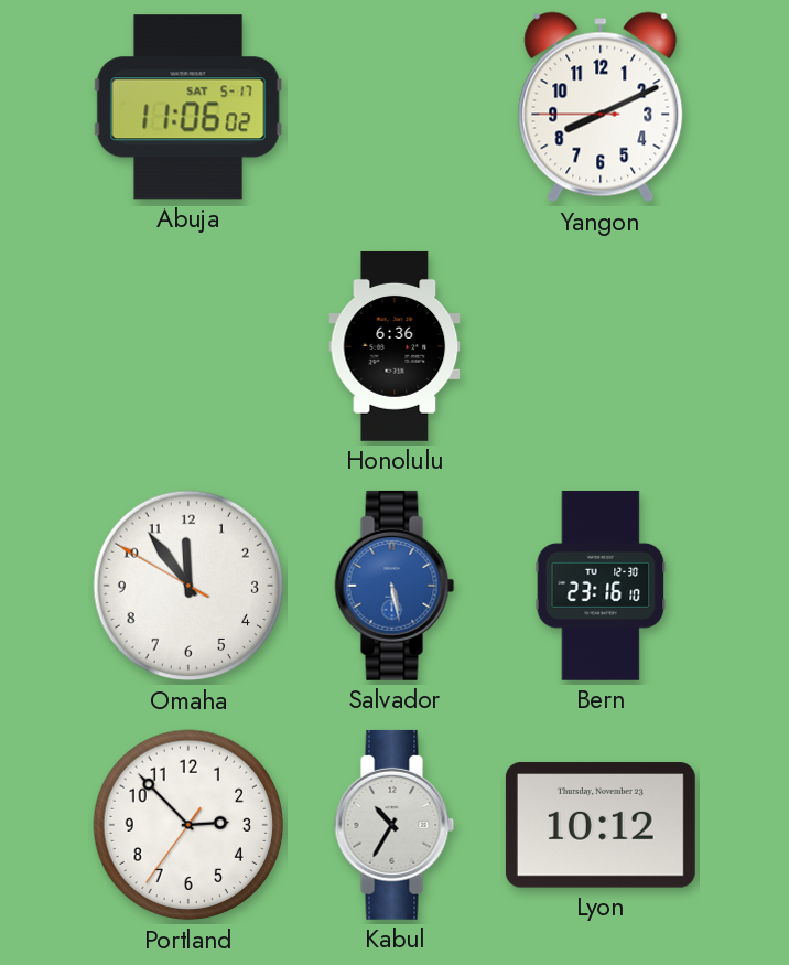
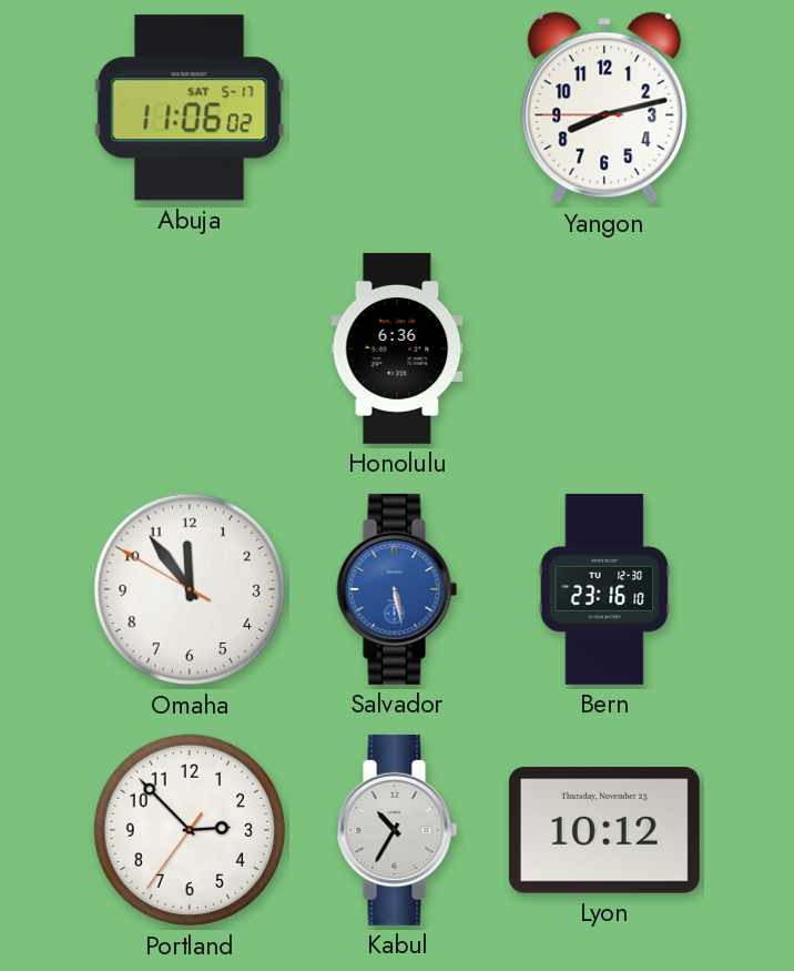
Yangon: 8:10 -> 8:12 (604, 108)
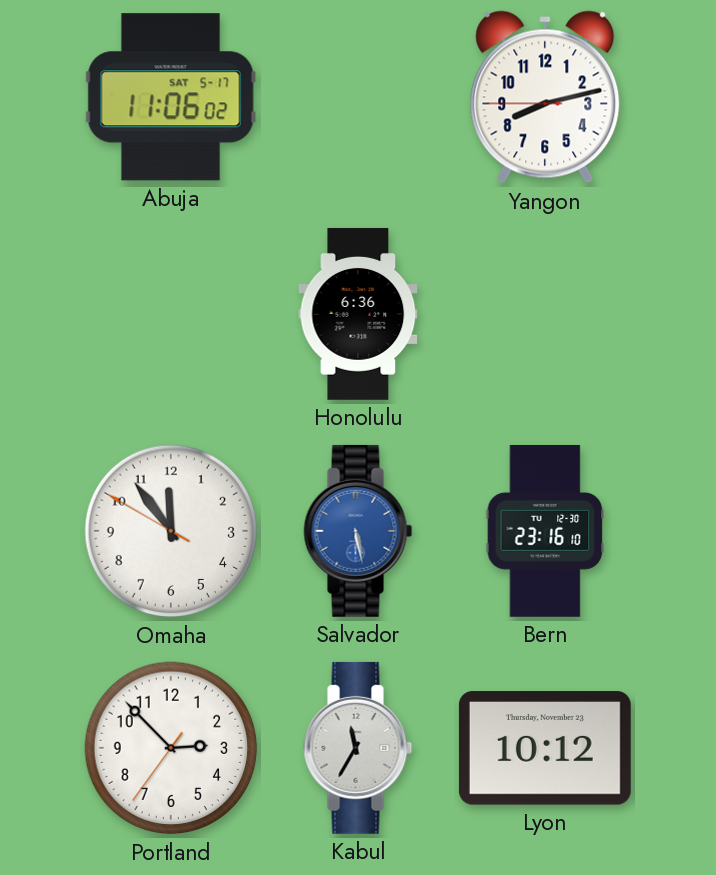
Kabul: 10:35 -> 11:35 (358, 748)
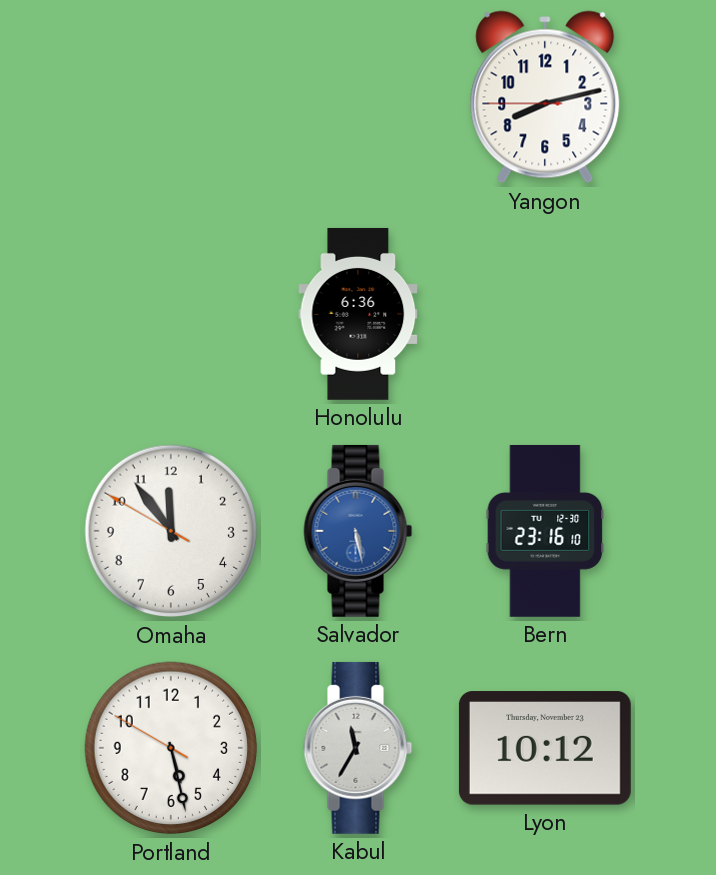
Abuja: 11:06 -> none (171, 97)
Portland: 2:52 -> 5:27 (171, 748)
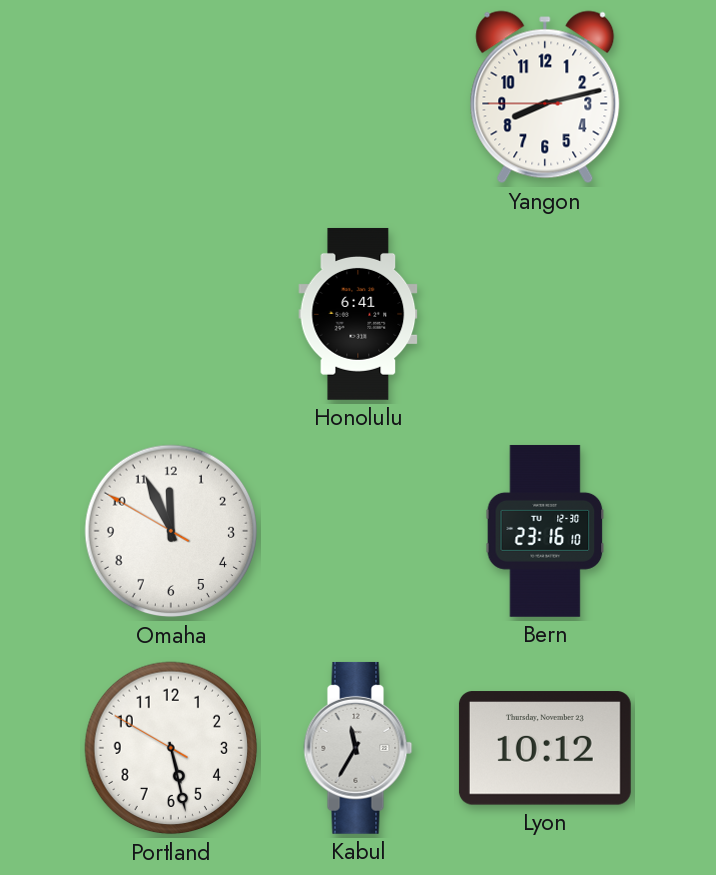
Honolulu: 6:36 -> 6:41 (358, 314)
Omaha: 11:53 -> 11:55 (171, 531)
Salvador: 5:28 -> none (358, 531)
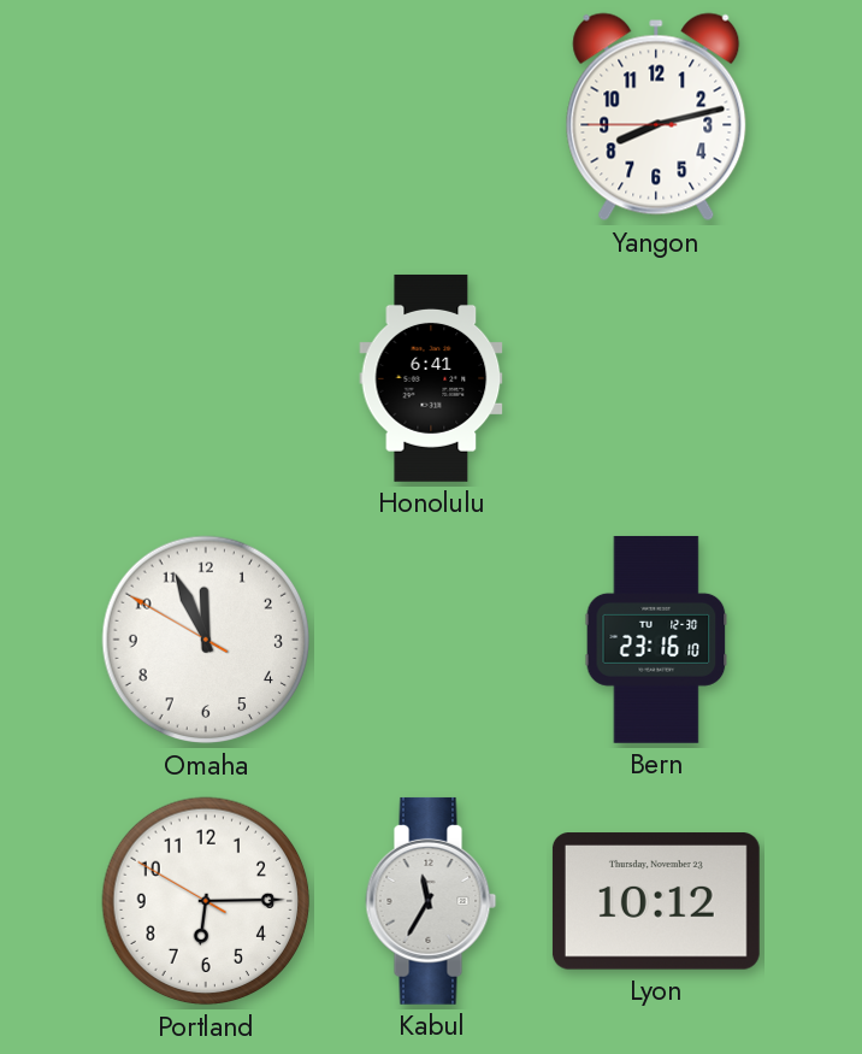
Portland: 5:27 -> 6:14 (206, 901)
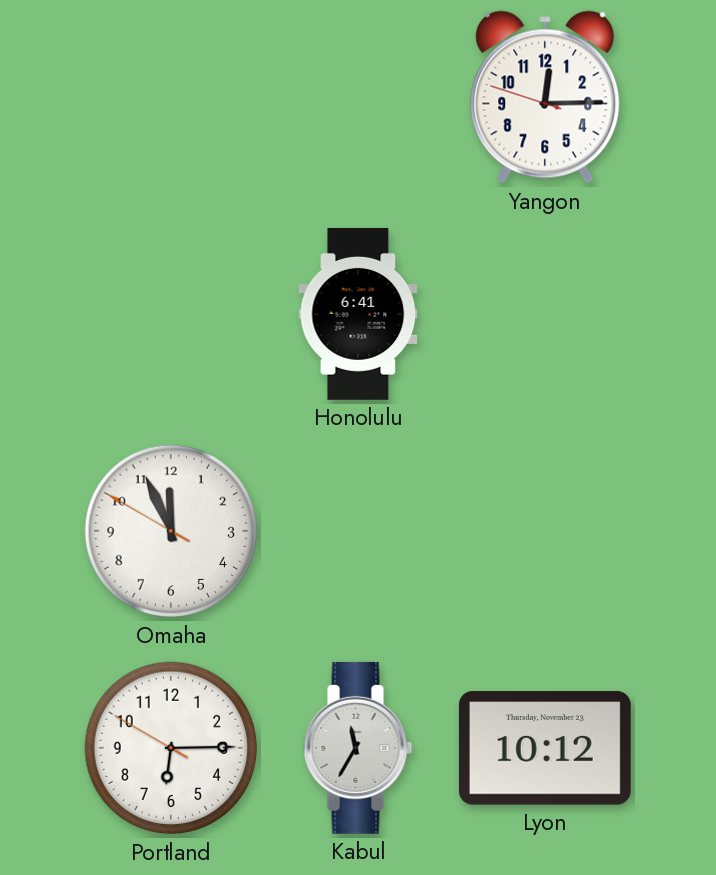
Yangon: 8:12 -> 12:14 (545, 97)
Bern: 23:16 -> none (656, 640)
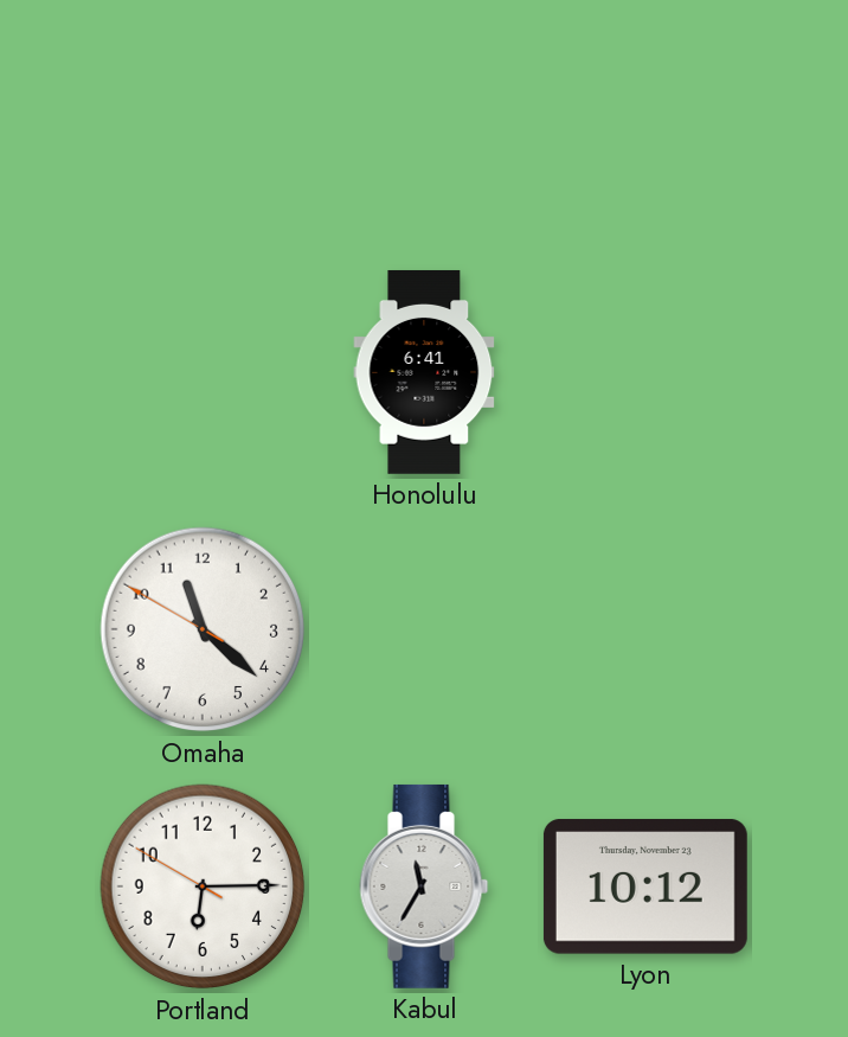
Yangon: 12:14 -> none (545, 97)
Omaha: 11:55 -> 11:21 (203, 629)
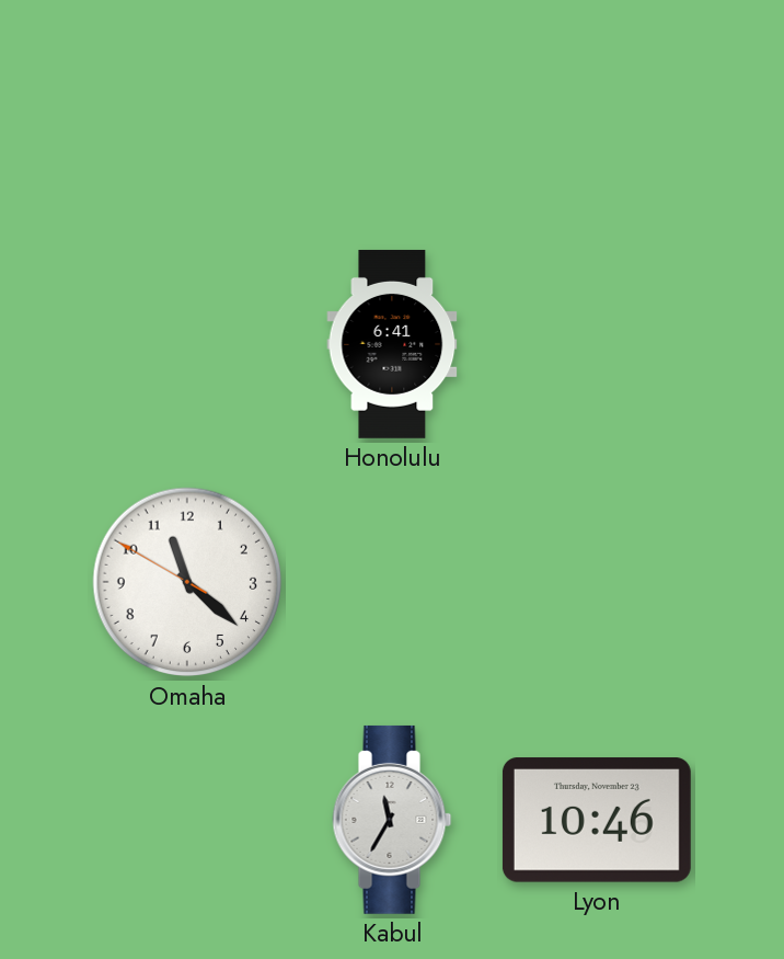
Portland: 6:14 -> none (203, 886)
Lyon: 10:12 -> 10:46 (597, 820)
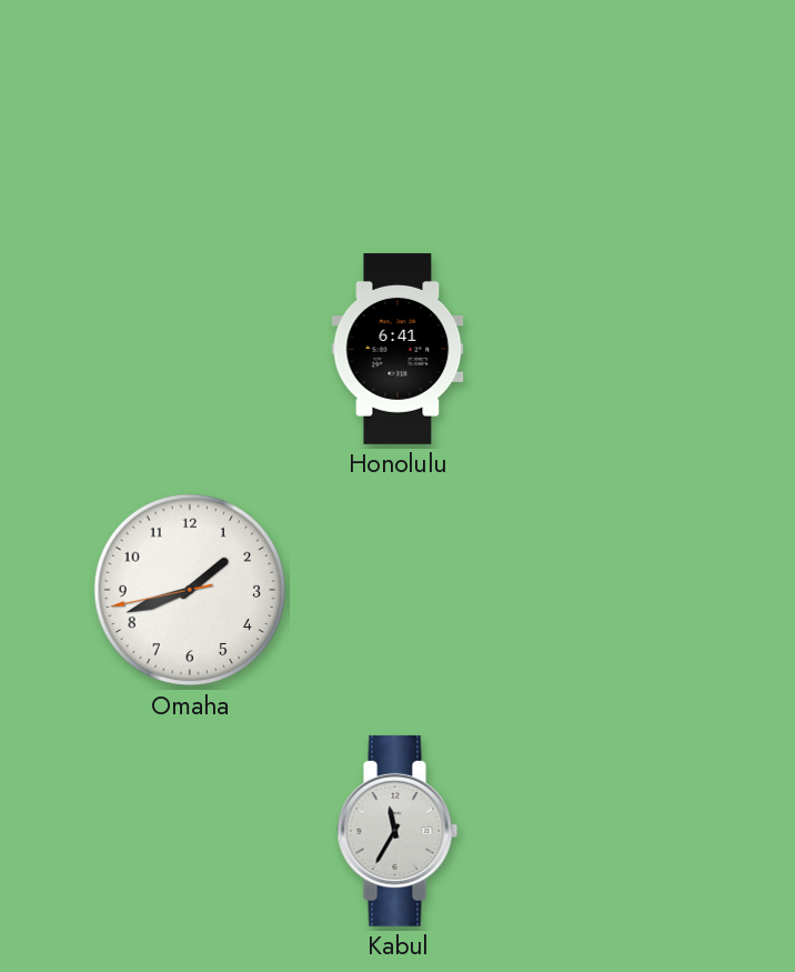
Omaha: 11:21 -> 1:41 (190, 590)
Lyon: 10:46 -> none (597, 820)
